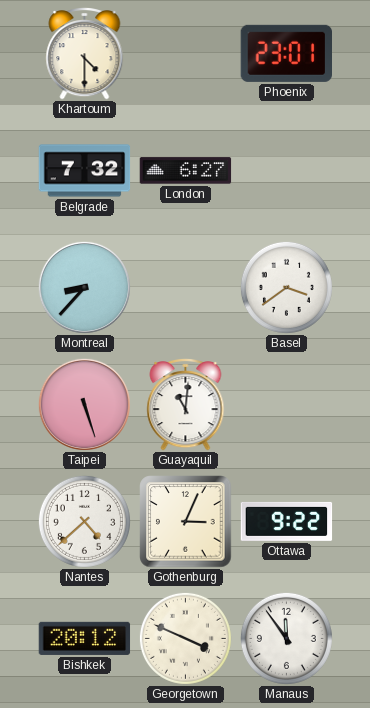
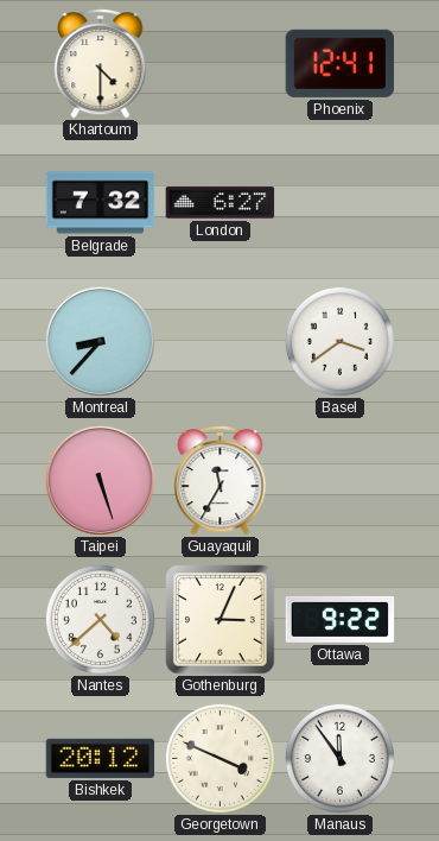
Phoenix: 23:01 -> 12:41 (341, 63)
Guayaquil: 11:01 -> 11:35 (221, 481)
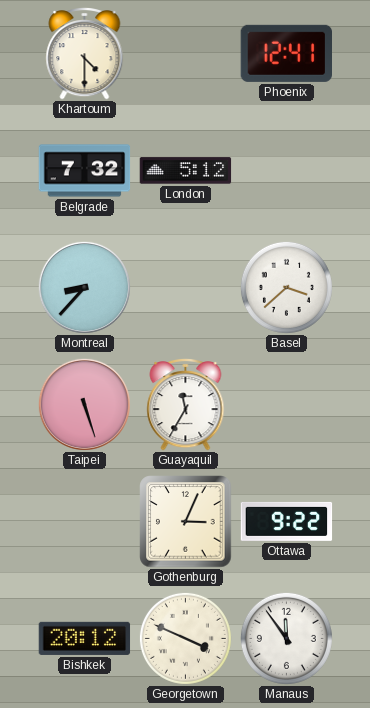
London: 6:27 -> 5:12 (186, 171)
Basel: 3:39 -> 3:38 (286, 287)
Nantes: 4:38 -> none (100, 619)
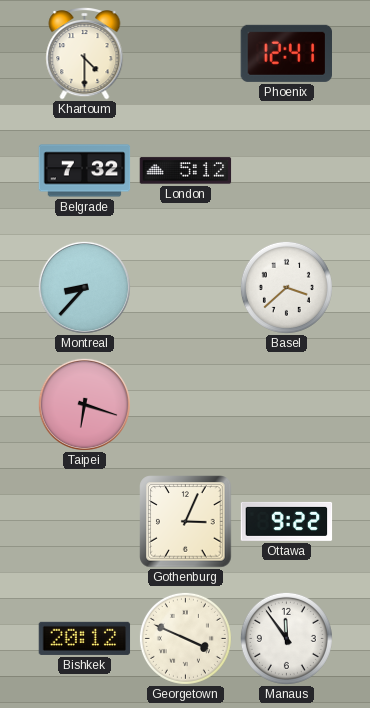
Taipei: 5:27 -> 6:18 (84, 404)
Guayaquil: 11:35 -> none (186, 405)
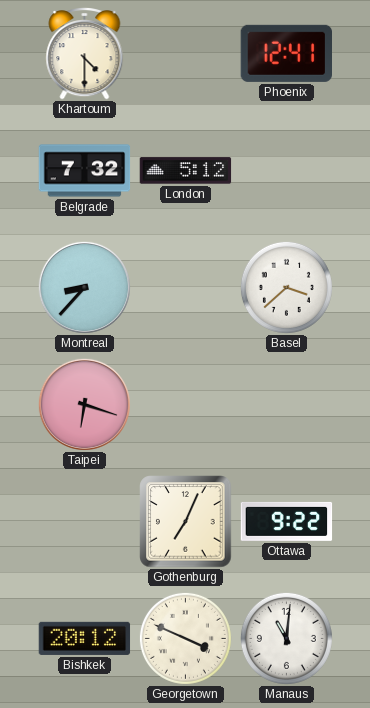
Gothenburg: 3:04 -> 7:04 (186, 522)
Manaus: 11:54 -> 11:01 (286, 638)
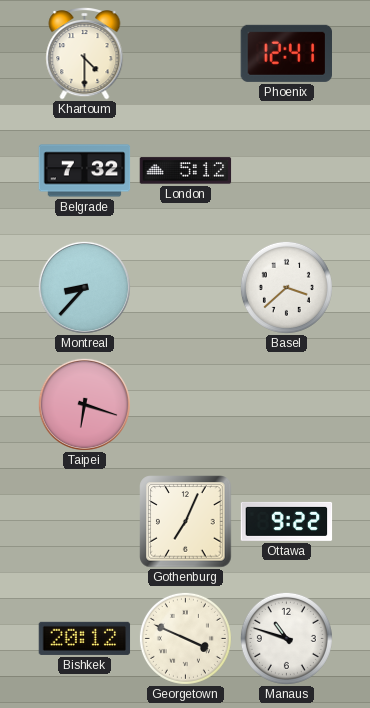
Manaus: 11:01 -> 10:48 (286, 638)
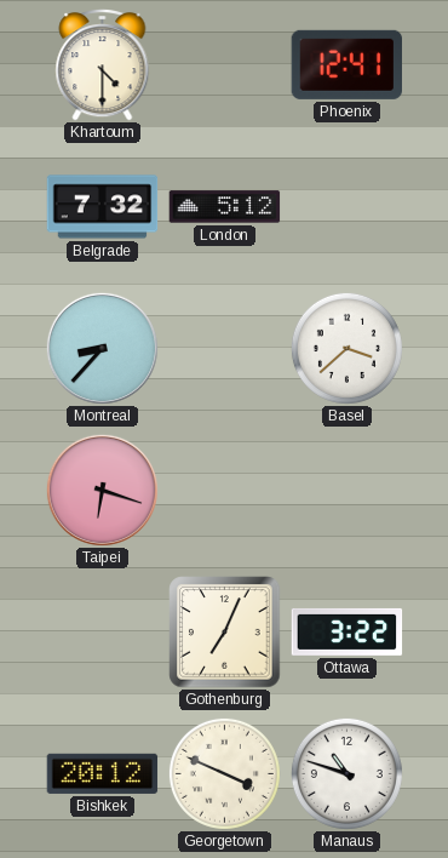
Ottawa: 9:22 -> 3:22 (348, 631)
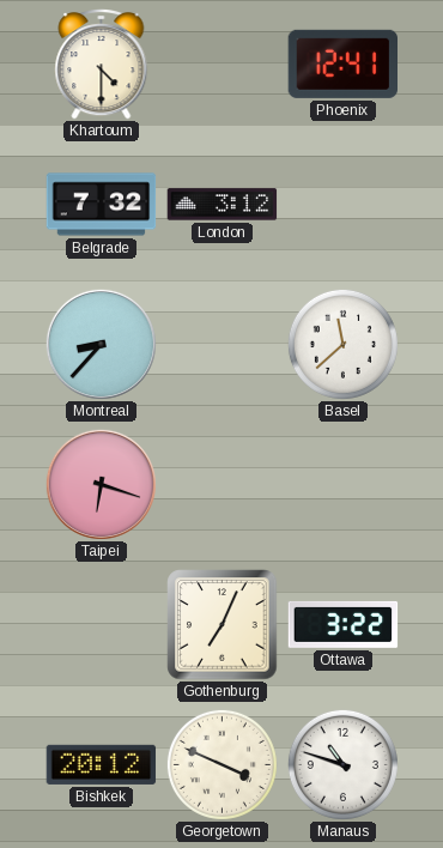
London: 5:12 -> 3:12 (223, 205)
Basel: 3:38 -> 11:38 (342, 344)
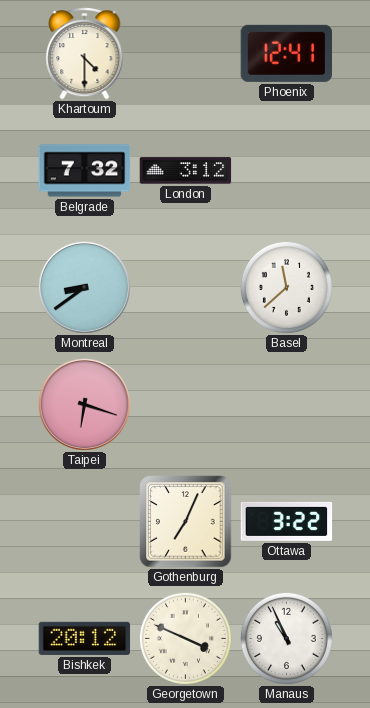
Montreal: 8:37 -> 8:39 (84, 287)
Manaus: 10:48 -> 10:56 (286, 638)
